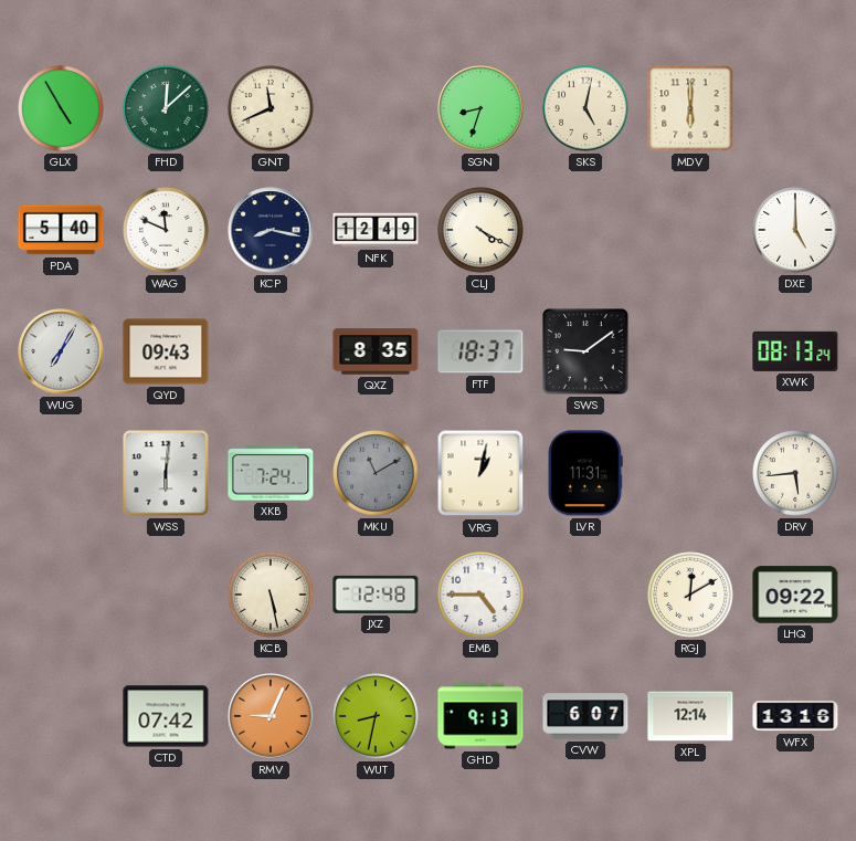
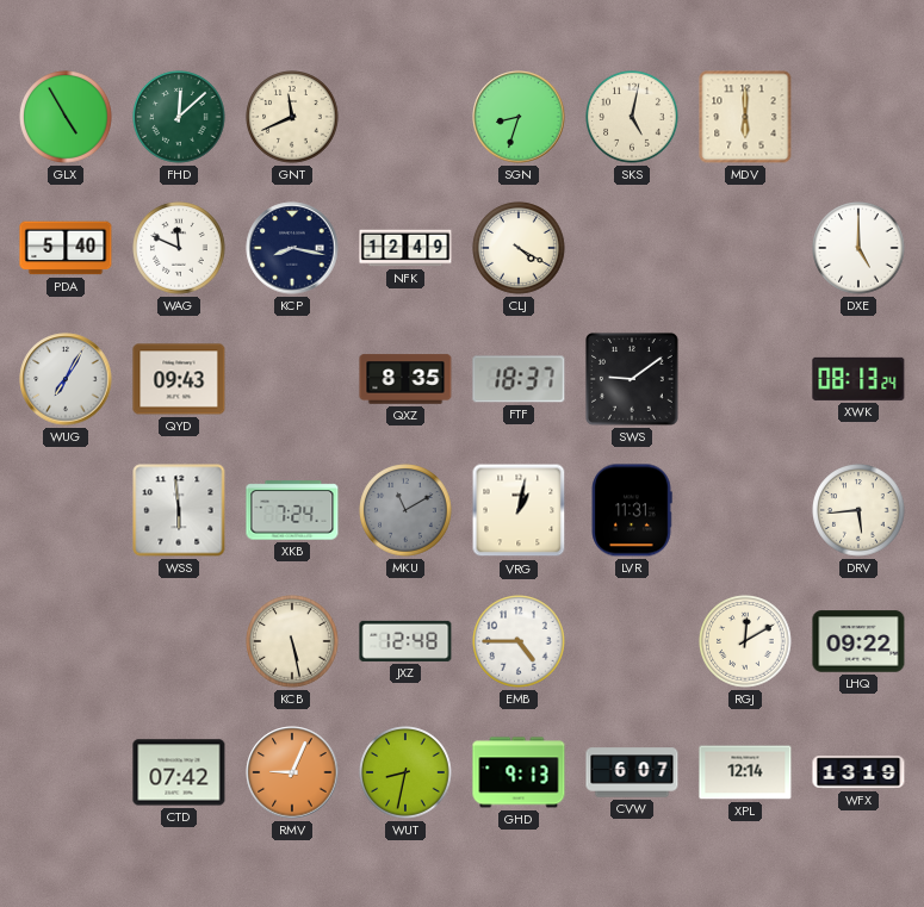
WSS: 6:01 -> 5:59 (179, 510)
WFX: 13:16 -> 13:19 (858, 772)
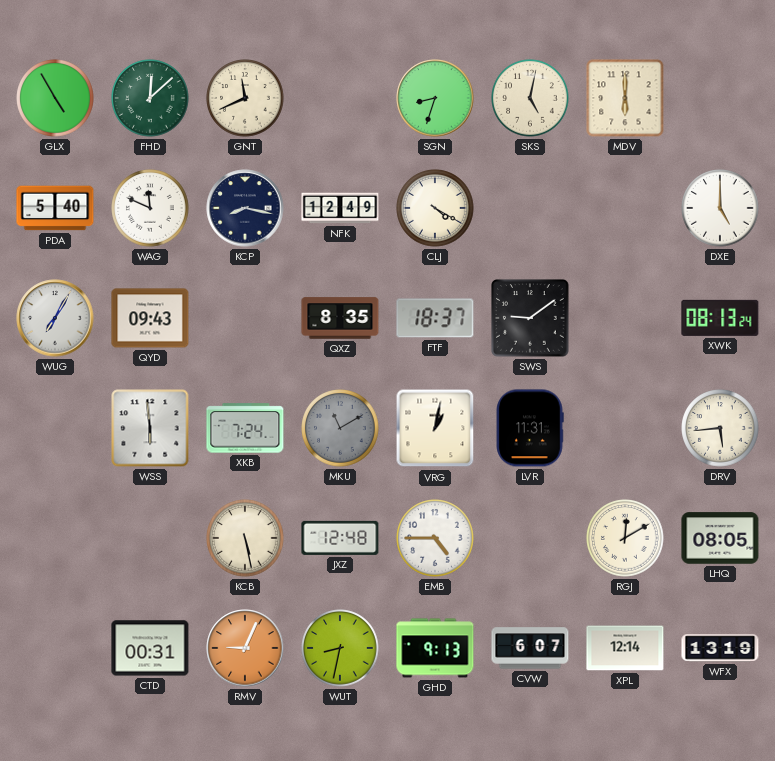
LHQ: 09:22 -> 08:05 (720, 538)
CTD: 07:42 -> 00:31 (150, 648)
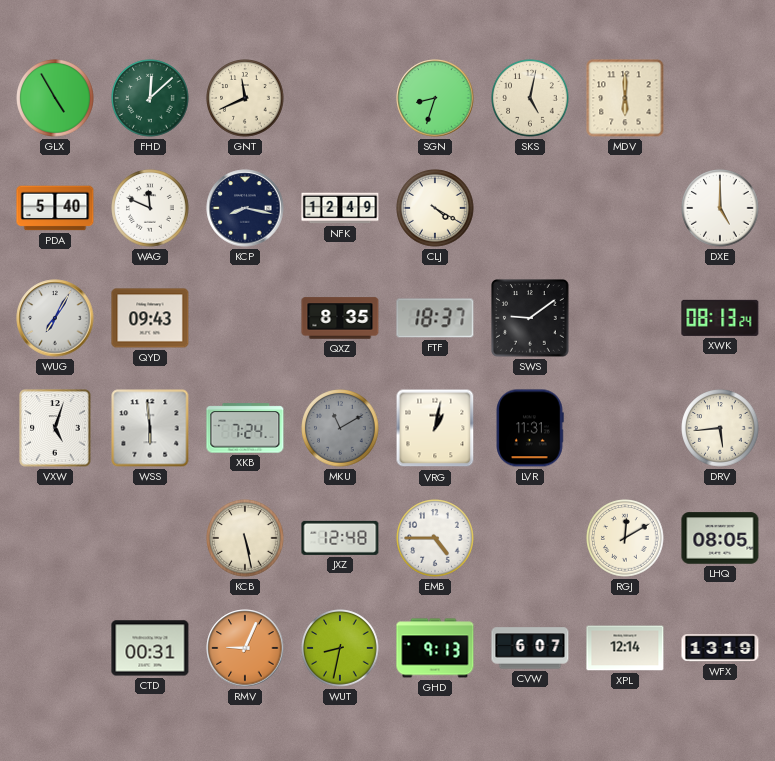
VXW: none -> 5:03 (55, 428)
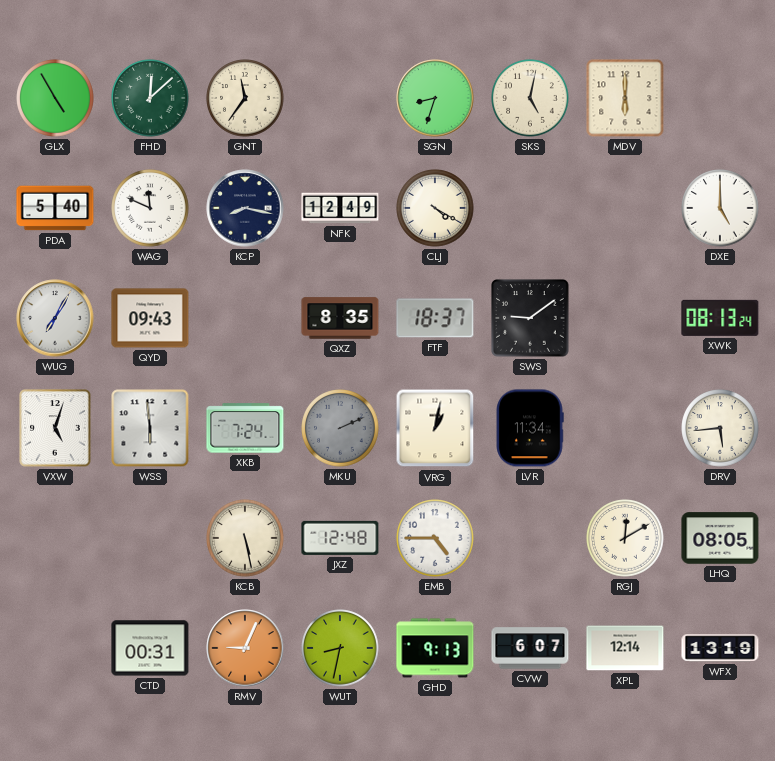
GNT: 11:41 -> 11:36 (245, 98)
MKU: 11:10 -> 2:11 (340, 428)
LVR: 11:31 -> 11:34 (530, 428)
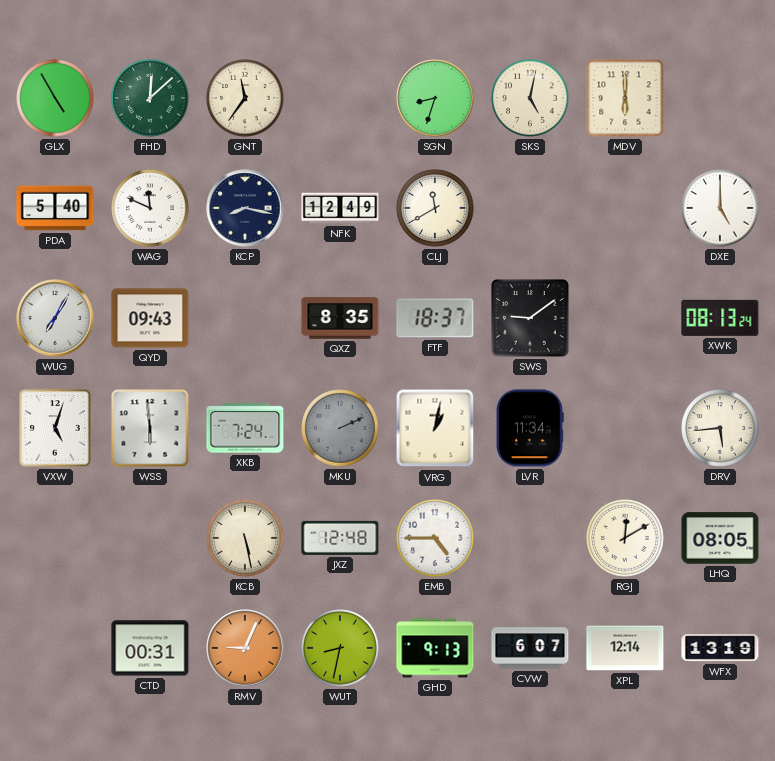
CLJ: 4:20 -> 11:40 (435, 208)
